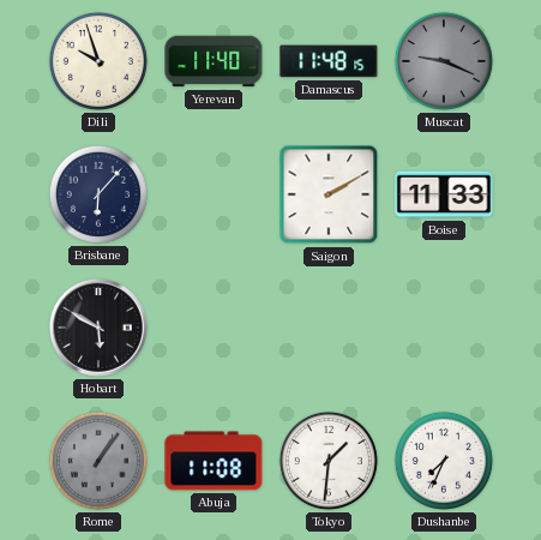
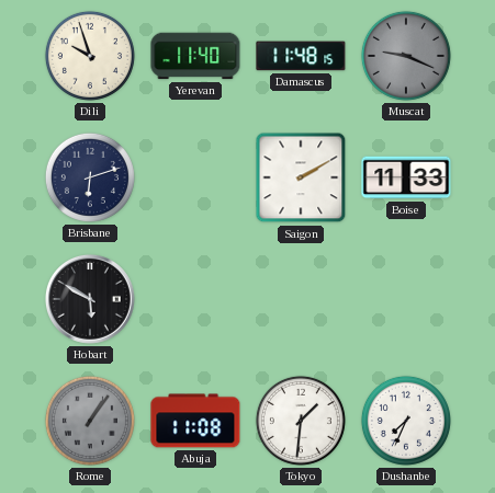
Brisbane: 6:07 -> 6:12 (90, 177)
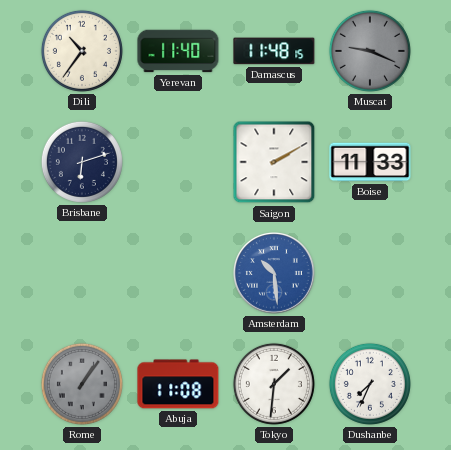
Dili: 9:57 -> 10:36 (82, 51)
Hobart: 5:50 -> none (91, 300)
Amsterdam: none -> 10:29 (275, 274)
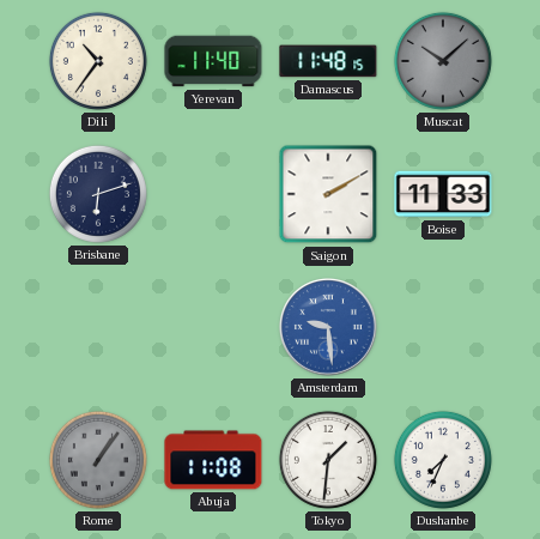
Muscat: 9:19 -> 10:08 (443, 61)
Amsterdam: 10:29 -> 9:29 (329, 328)
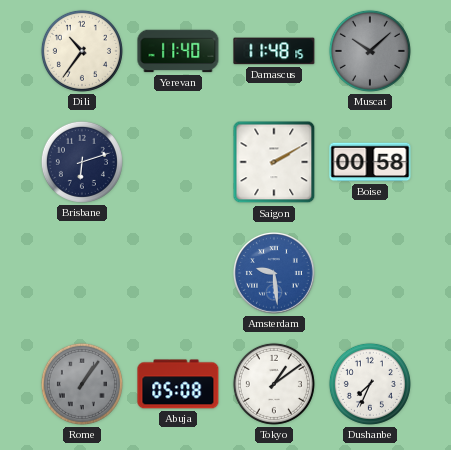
Boise: 11:33 -> 00:58 (370, 162)
Abuja: 11:08 -> 05:08 (178, 384)
Tokyo: 1:31 -> 1:09 (274, 384)
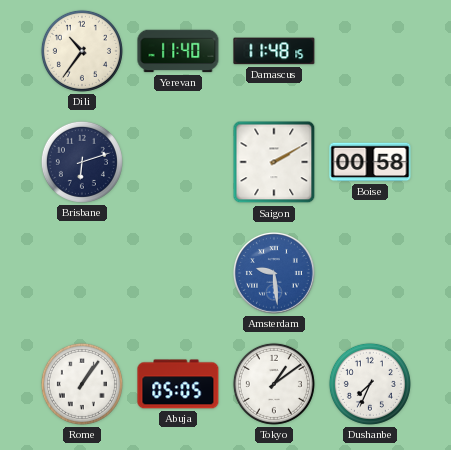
Muscat: 10:08 -> none (370, 51)
Rome dial: grey -> white (82, 384)
Abuja: 05:08 -> 05:05 (178, 384)
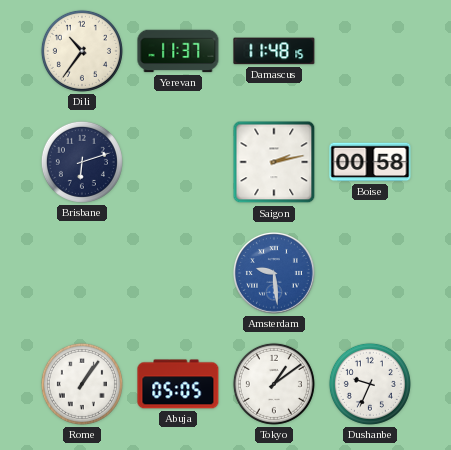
Yerevan: 11:40 -> 11:37 (178, 51)
Saigon: 2:10 -> 2:13 (274, 162)
Dushanbe: 7:34 -> 9:34 (370, 384)
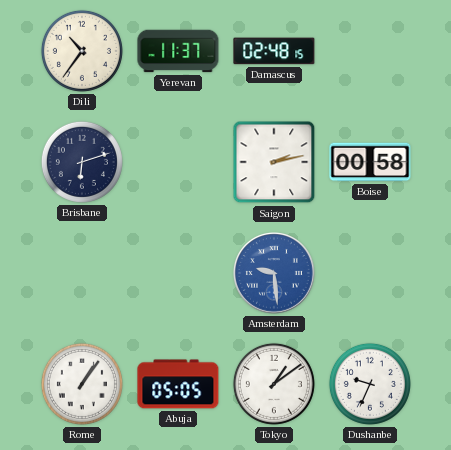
Damascus: 11:48 -> 02:48 (274, 51)
